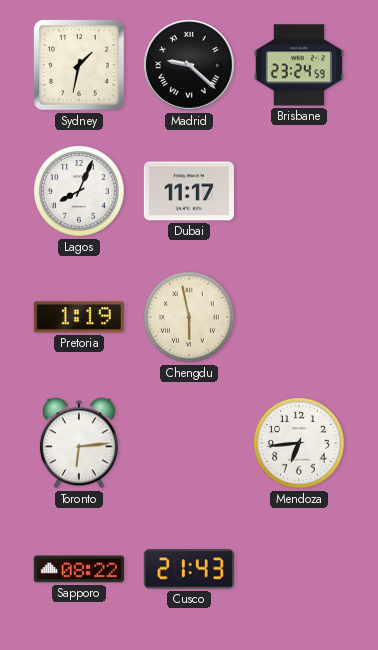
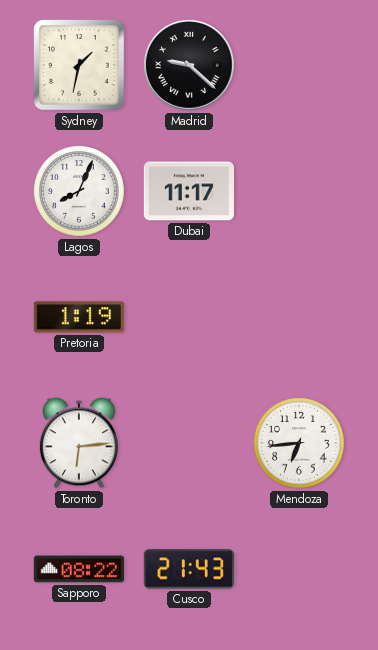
Brisbane: 23:24 -> none (299, 65)
Chengdu: 5:58 -> none (190, 318)
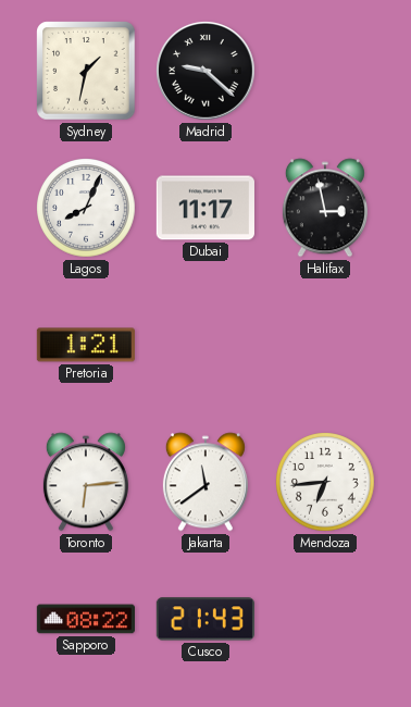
Halifax: none -> 2:58 (325, 208)
Pretoria: 1:19 -> 1:21 (86, 345)
Jakarta: none -> 11:39 (205, 482)
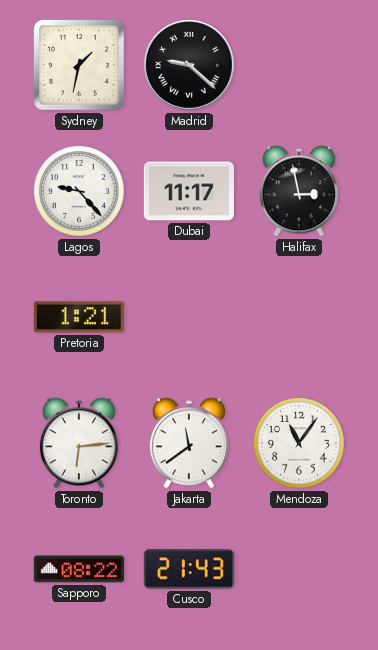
Lagos: 8:04 -> 9:23 (80, 192)
Mendoza: 6:44 -> 11:06 (300, 444)
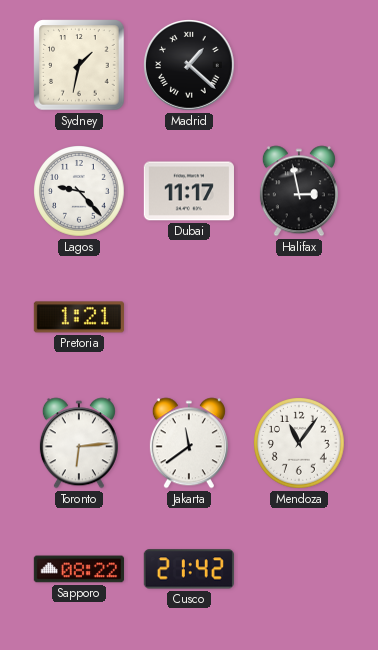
Madrid: 9:22 -> 1:22 (190, 66)
Cusco: 21:43 -> 21:42 (189, 569)
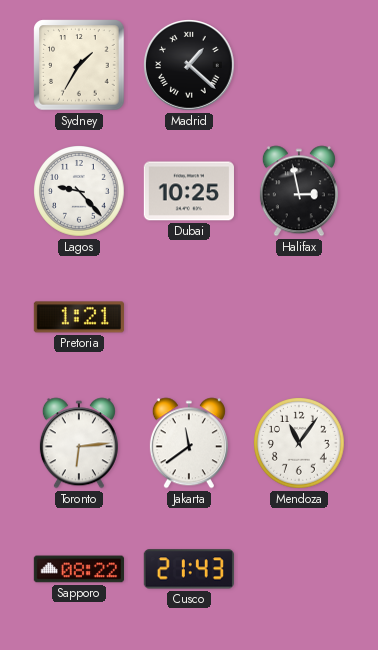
Sydney: 1:32 -> 1:35 (79, 65)
Dubai: 11:17 -> 10:25 (189, 191)
Cusco: 21:42 -> 21:43 (189, 569)
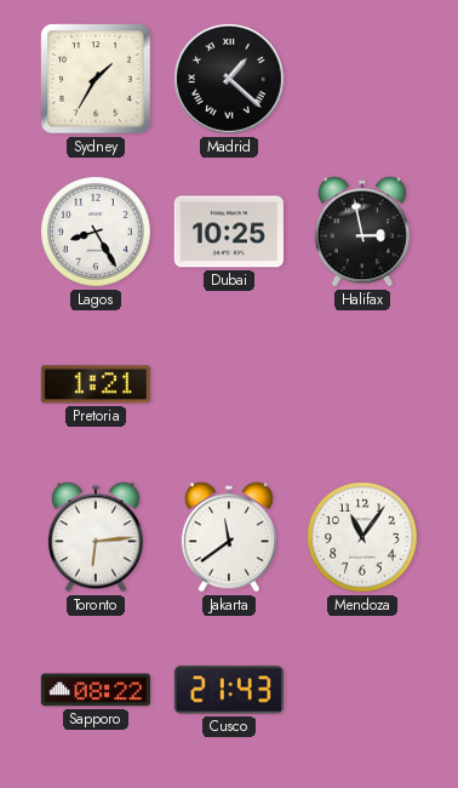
Lagos: 9:23 -> 8:25 (97, 233)
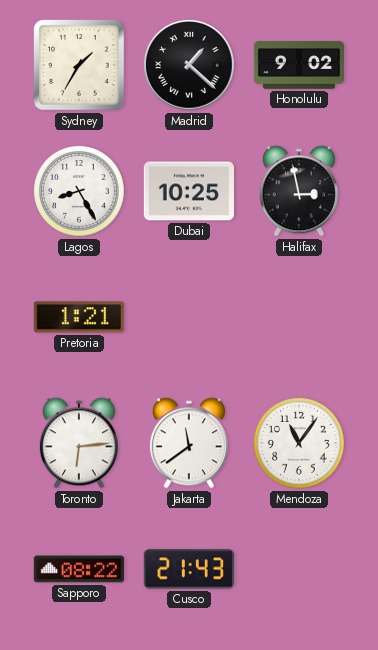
Honolulu: none -> 9:02 (298, 65)
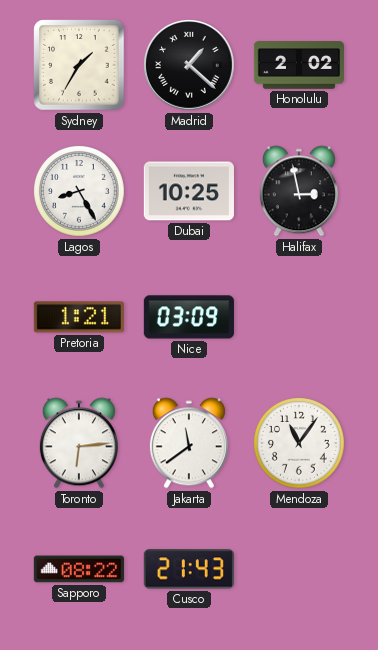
Honolulu: 9:02 -> 2:02 (298, 65)
Nice: none -> 03:09 (189, 317)
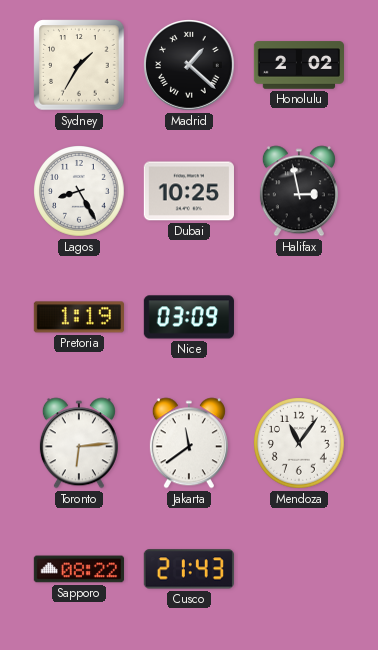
Pretoria: 1:21 -> 1:19 (79, 317)
